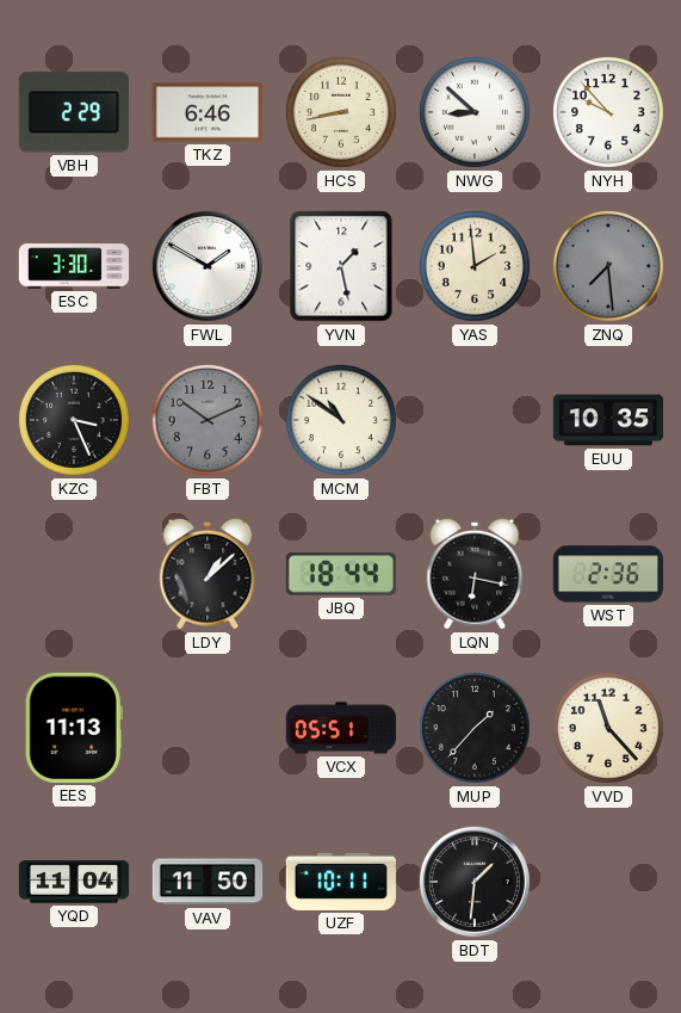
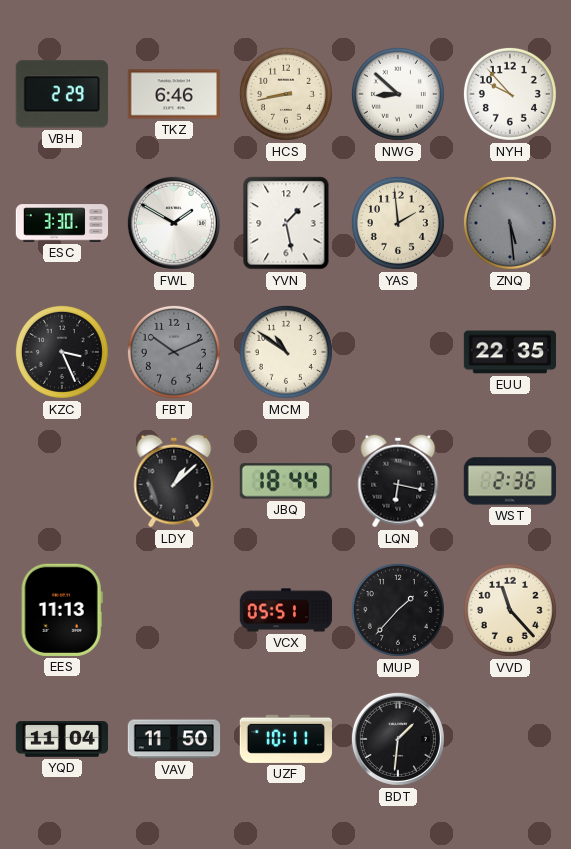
ZNQ: 7:29 -> 5:29 (510, 223)
EUU: 10:35 -> 22:35 (510, 352)
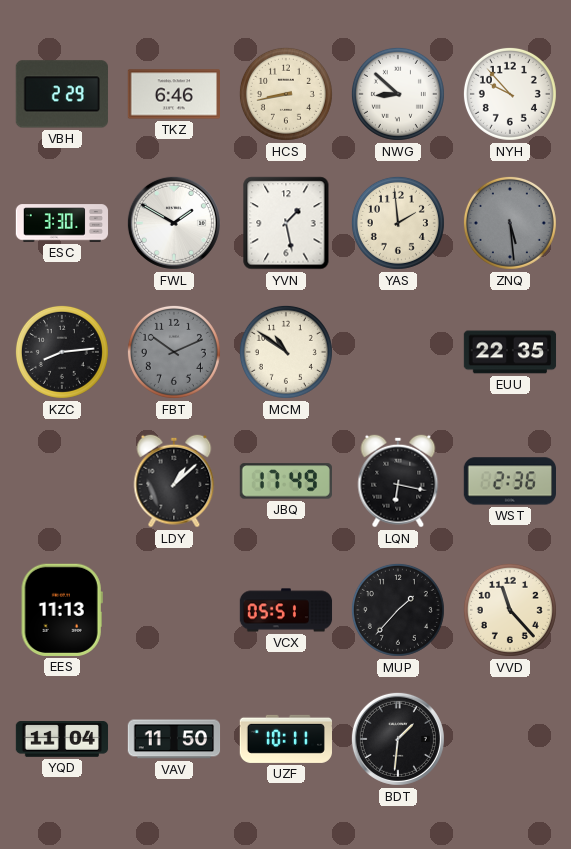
KZC: 3:26 -> 8:14 (62, 352)
JBQ: 18:44 -> 17:49 (285, 481)
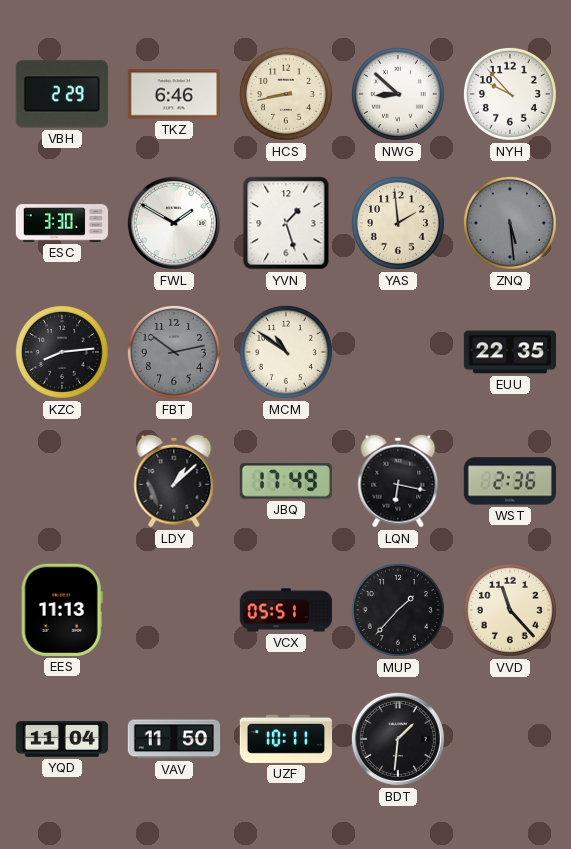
YVN: 1:28 -> 1:27 (286, 223)
FBT: 10:11 -> 10:13 (174, 352)
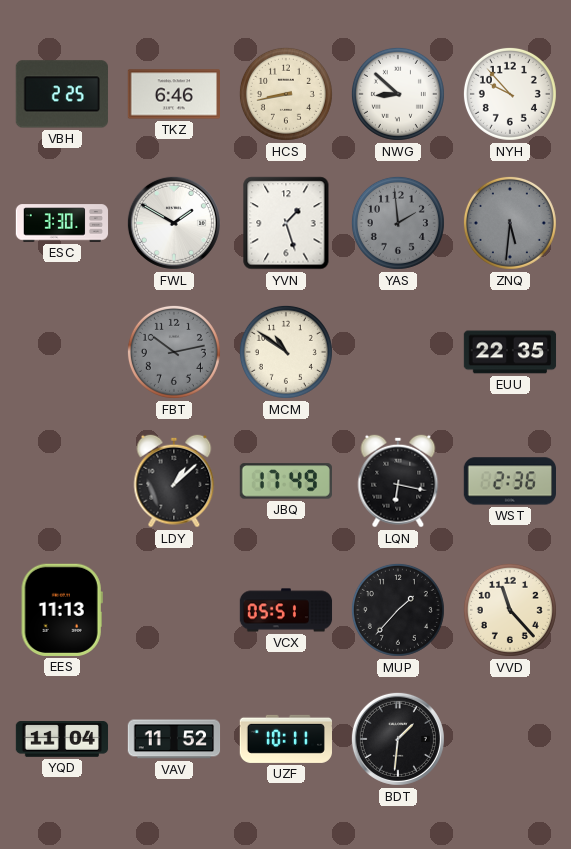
VBH: 2:29 -> 2:25 (62, 94)
YAS dial: cream -> grey (398, 223)
ZNQ: 5:29 -> 5:31 (510, 223)
KZC: 8:14 -> none (62, 352)
VAV: 11:50 -> 11:52 (174, 739)
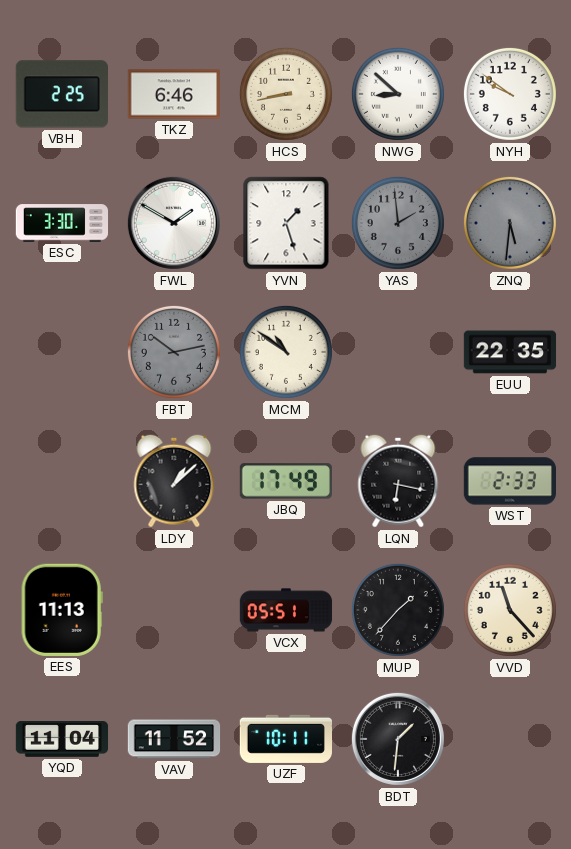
NYH: 9:53 -> 9:51 (510, 94)
WST: 2:36 -> 2:33 (509, 481)
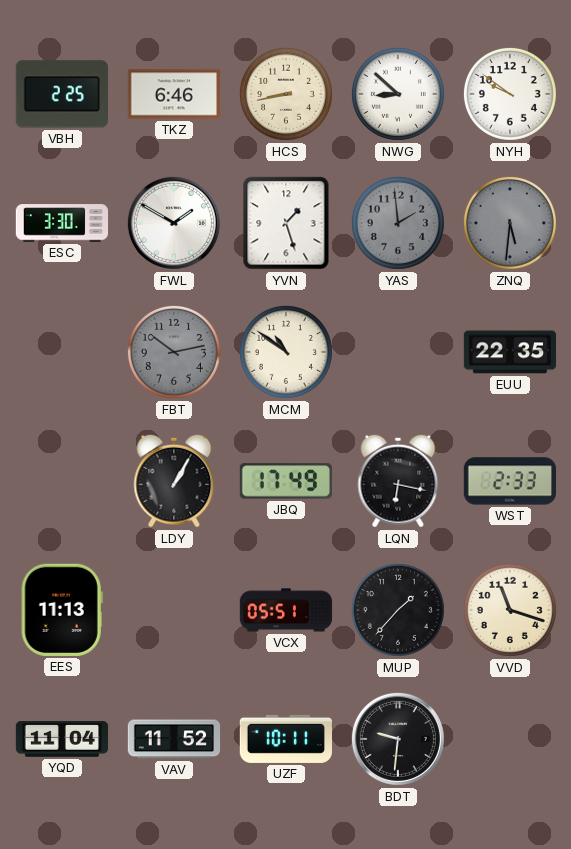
LDY: 1:08 -> 1:05 (174, 481)
VVD: 11:23 -> 11:18 (510, 610)
BDT: 1:31 -> 9:31 (398, 739)
